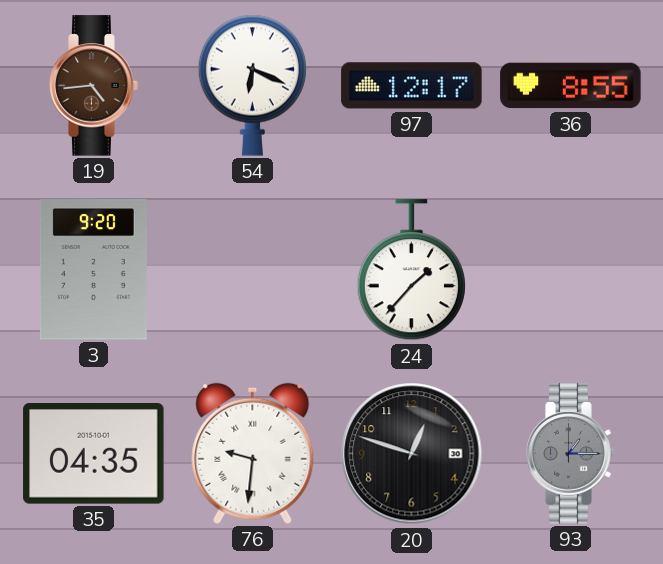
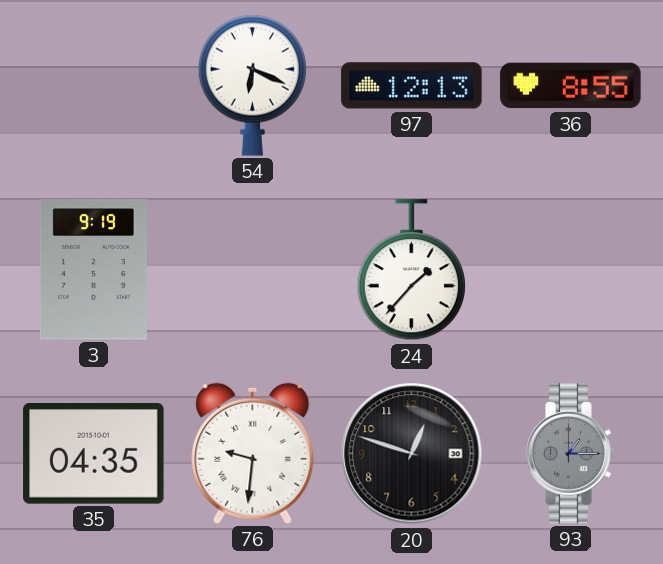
19: 4:44 -> none (94, 86)
97: 12:17 -> 12:13 (412, 86)
3: 9:20 -> 9:19 (93, 270)
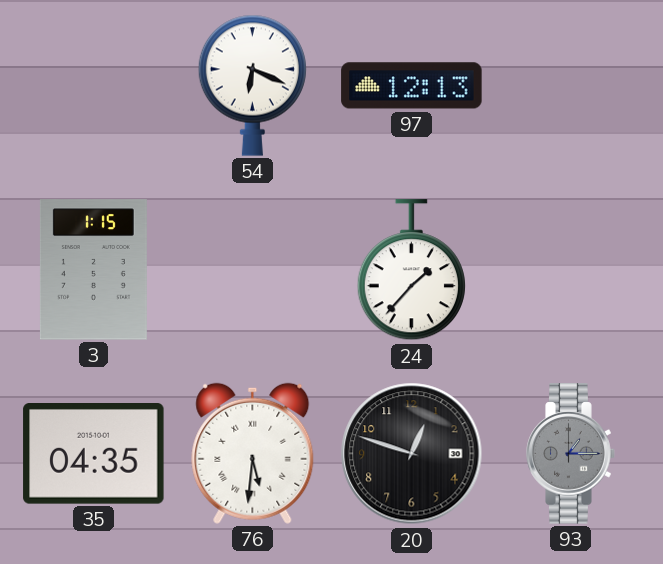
36: 8:55 -> none (571, 86)
3: 9:19 -> 1:15 (93, 270)
76: 9:31 -> 5:31 (253, 453)
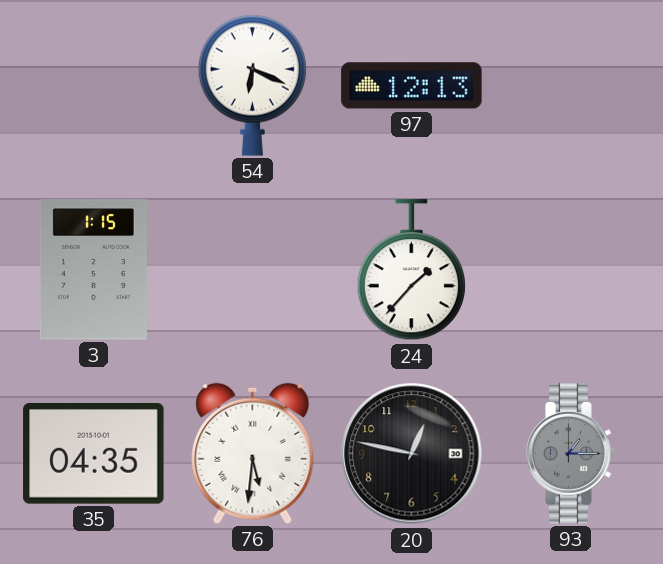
20: 12:48 -> 12:47 (412, 454)
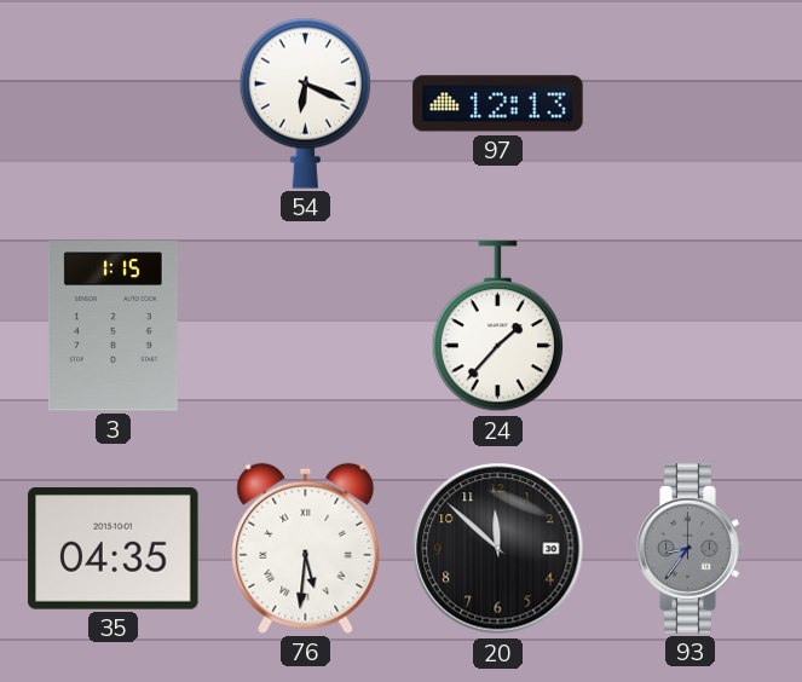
20: 12:47 -> 11:52 (498, 549)
93: 1:15 -> 8:36 (691, 549)
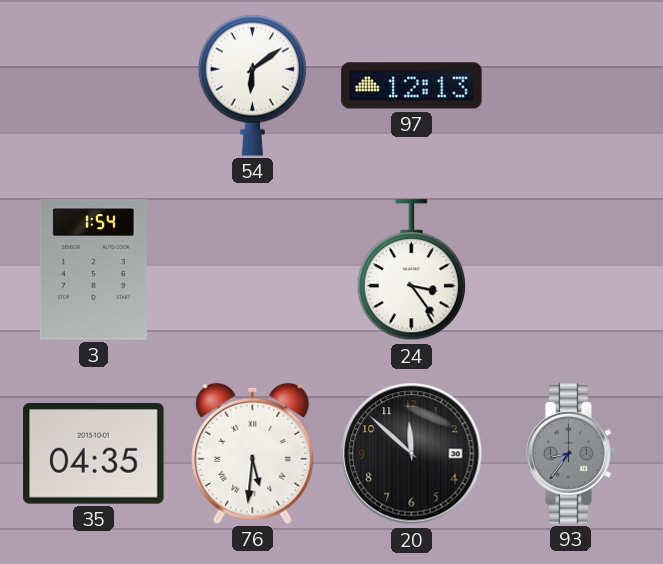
54: 6:19 -> 6:09 (252, 85)
3: 1:15 -> 1:54 (93, 270)
24: 1:37 -> 3:24 (411, 270)
